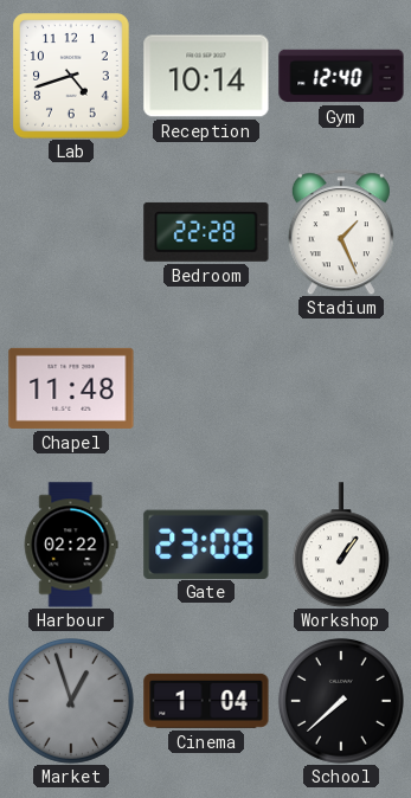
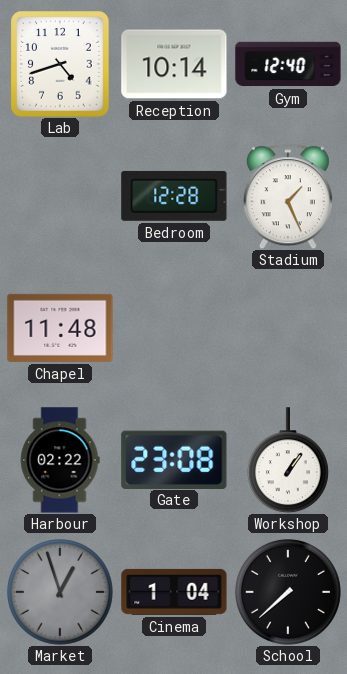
Bedroom: 22:28 -> 12:28 (174, 196)
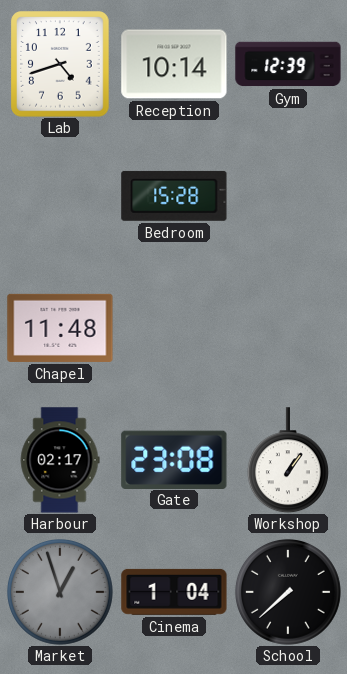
Gym: 12:40 -> 12:39 (288, 64)
Bedroom: 12:28 -> 15:28 (174, 196)
Stadium: 1:26 -> none (288, 196)
Harbour: 02:22 -> 02:17 (60, 460)
